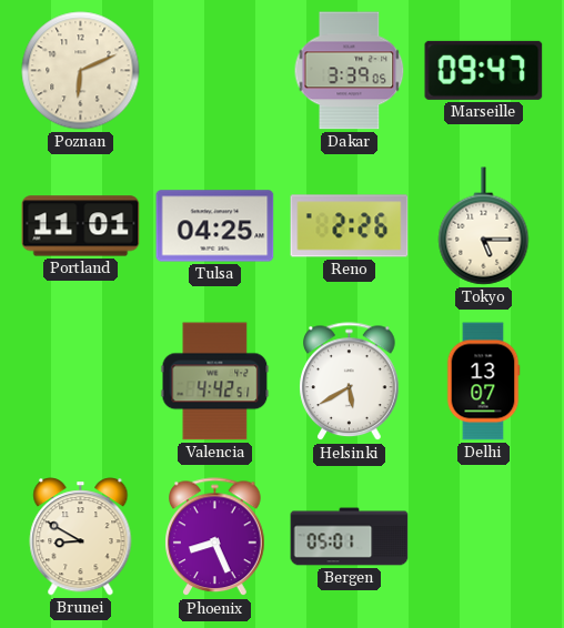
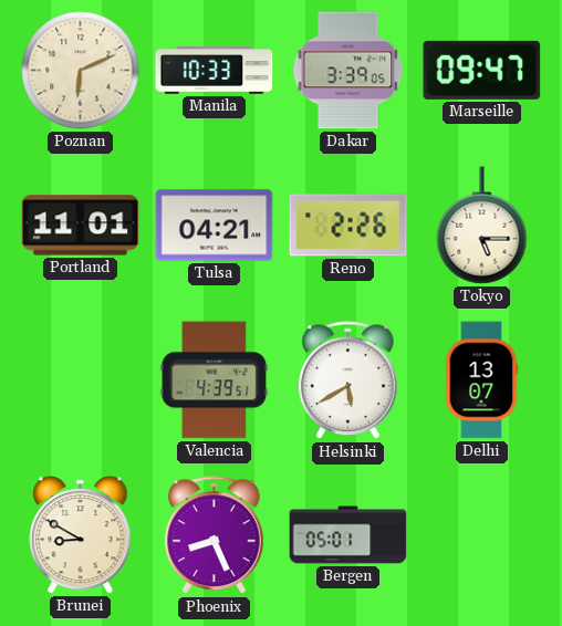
Manila: none -> 10:33 (215, 71)
Tulsa: 04:25 -> 04:21 (215, 226)
Valencia: 4:42 -> 4:39 (215, 380)
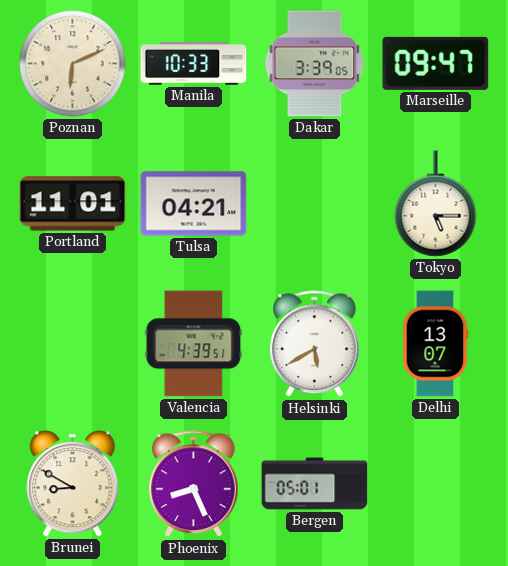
Reno: 2:26 -> none (348, 226)
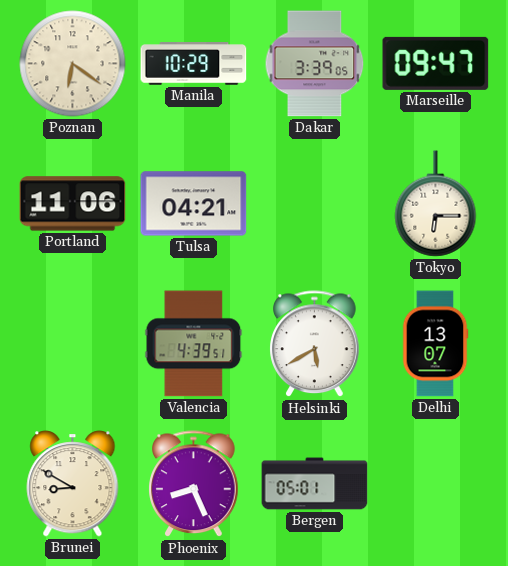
Poznan: 6:11 -> 6:21 (73, 64)
Manila: 10:33 -> 10:29 (194, 64)
Portland: 11:01 -> 11:06 (73, 204)
Tokyo: 5:15 -> 6:15 (436, 204)
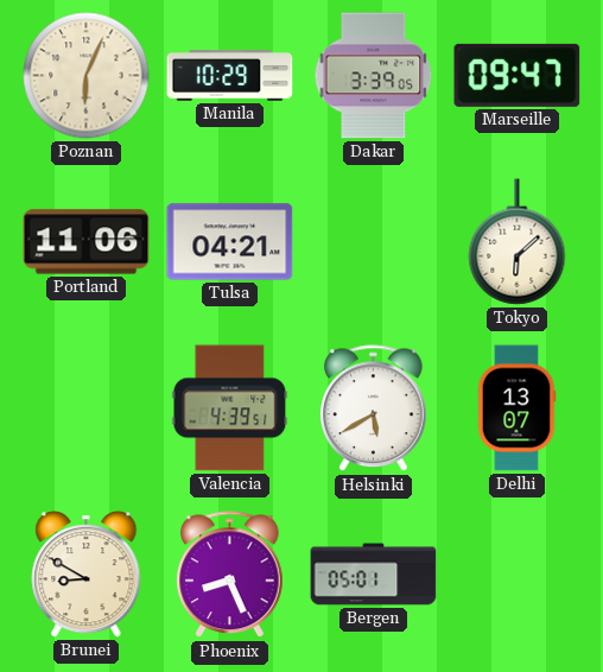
Poznan: 6:21 -> 6:04 (87, 76)
Tokyo: 6:15 -> 6:08 (518, 242)
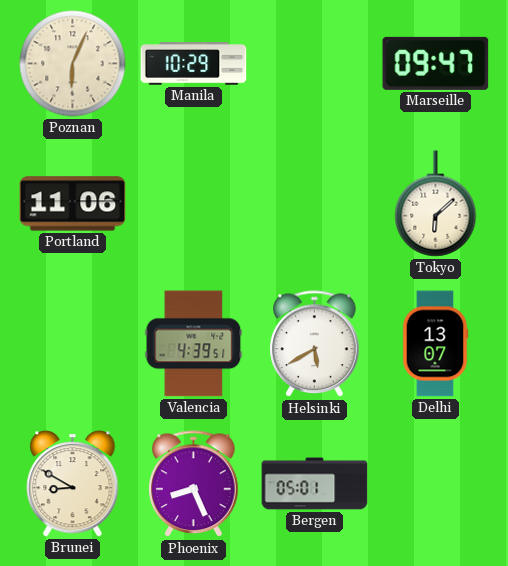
Dakar: 3:39 -> none (374, 76)
Tulsa: 04:21 -> none (230, 242)
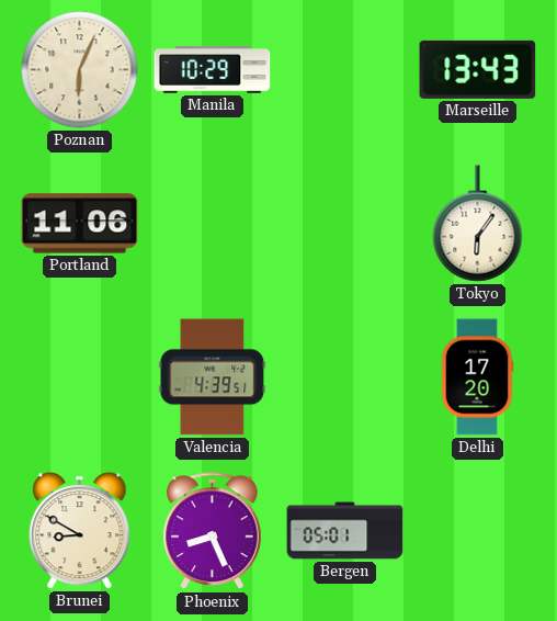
Marseille: 09:47 -> 13:43 (478, 69)
Tokyo: 6:08 -> 6:06 (478, 224)
Helsinki: 5:40 -> none (315, 344)
Delhi: 13:07 -> 17:20 (477, 377)
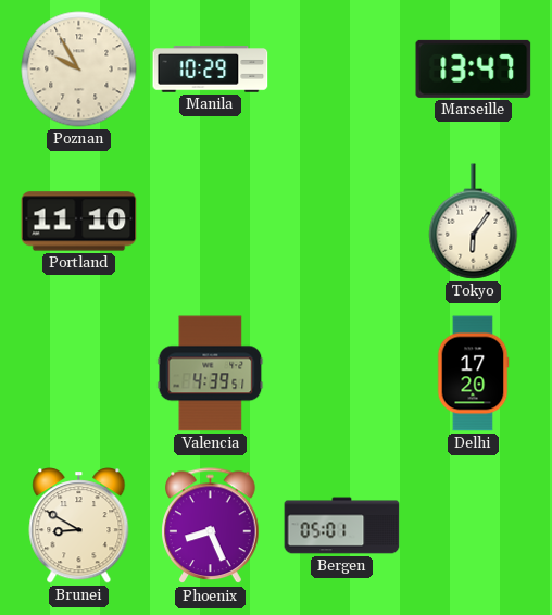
Poznan: 6:04 -> 9:55 (79, 70)
Marseille: 13:43 -> 13:47 (474, 68)
Portland: 11:06 -> 11:10 (79, 222)
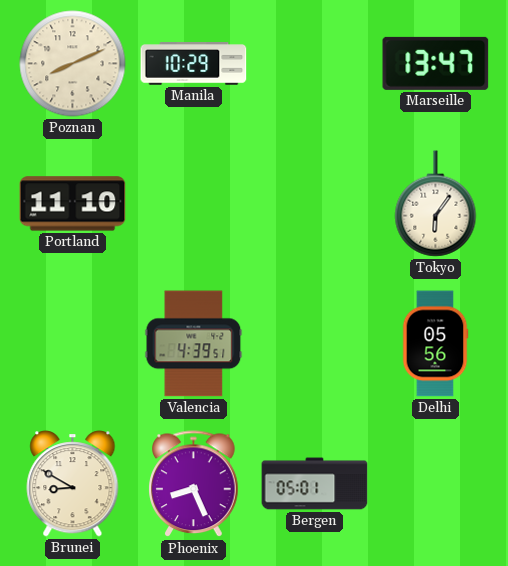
Poznan: 9:55 -> 8:11 (73, 64)
Delhi: 17:20 -> 05:56 (435, 344)
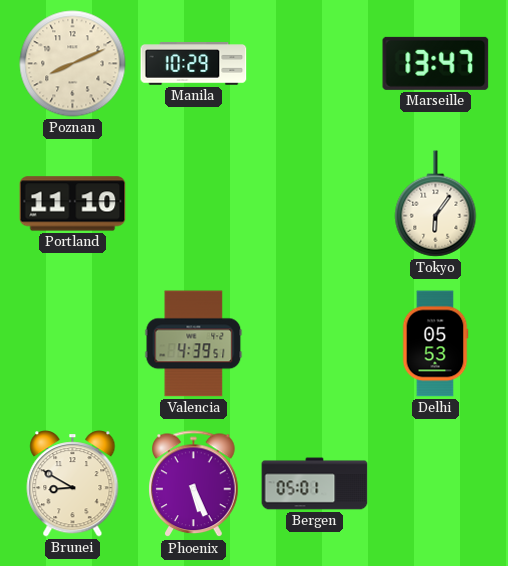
Delhi: 05:56 -> 05:53 (435, 344)
Phoenix: 8:26 -> 5:26 (194, 484)
